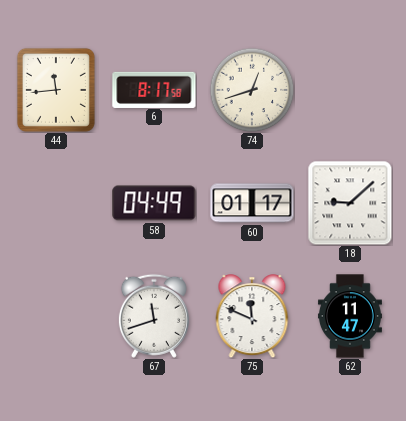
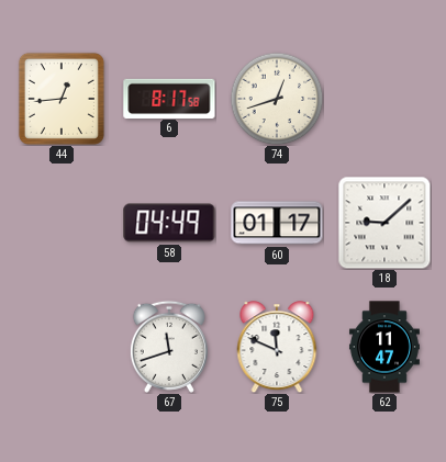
44: 11:44 -> 12:44 (62, 99)
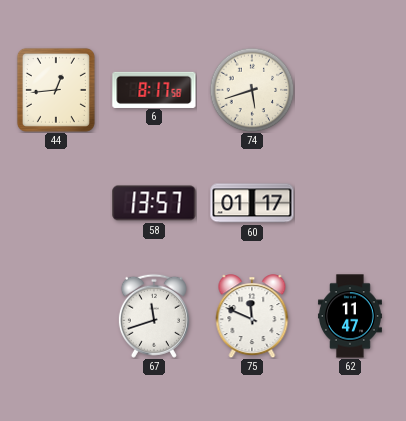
74: 12:42 -> 5:42 (252, 90)
58: 04:49 -> 13:57 (154, 203)
18: 9:08 -> none (384, 223)
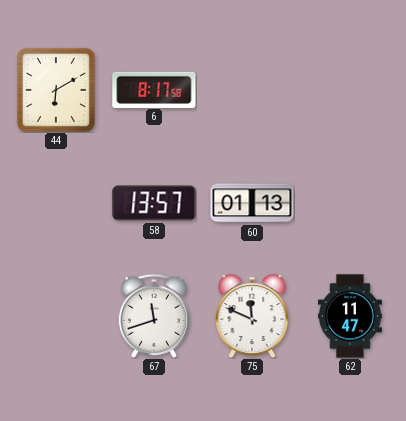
44: 12:44 -> 6:10 (56, 90)
74: 5:42 -> none (252, 90)
60: 01:17 -> 01:13 (252, 203)
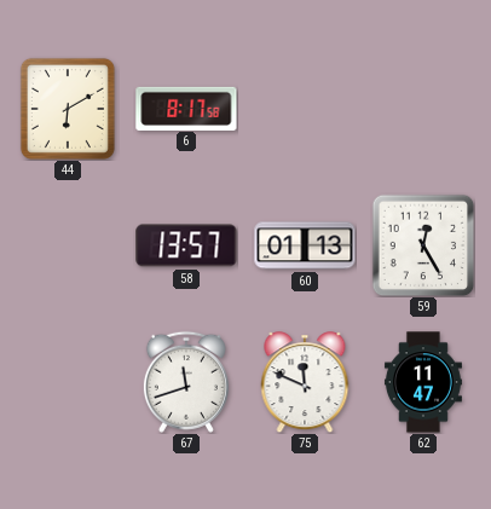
59: none -> 12:25 (423, 245)
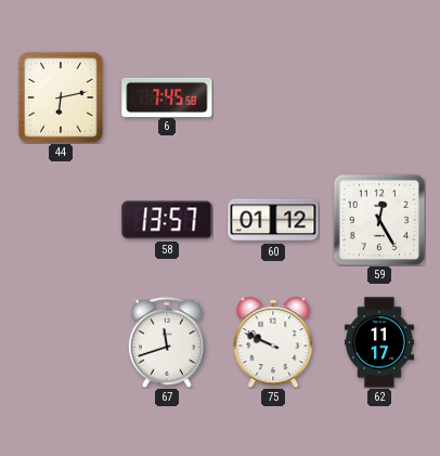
44: 6:10 -> 6:13 (61, 97)
6: 8:17 -> 7:45 (167, 96)
60: 01:13 -> 01:12 (273, 220)
75: 11:49 -> 9:49 (273, 342)
62: 11:47 -> 11:17 (379, 342)
